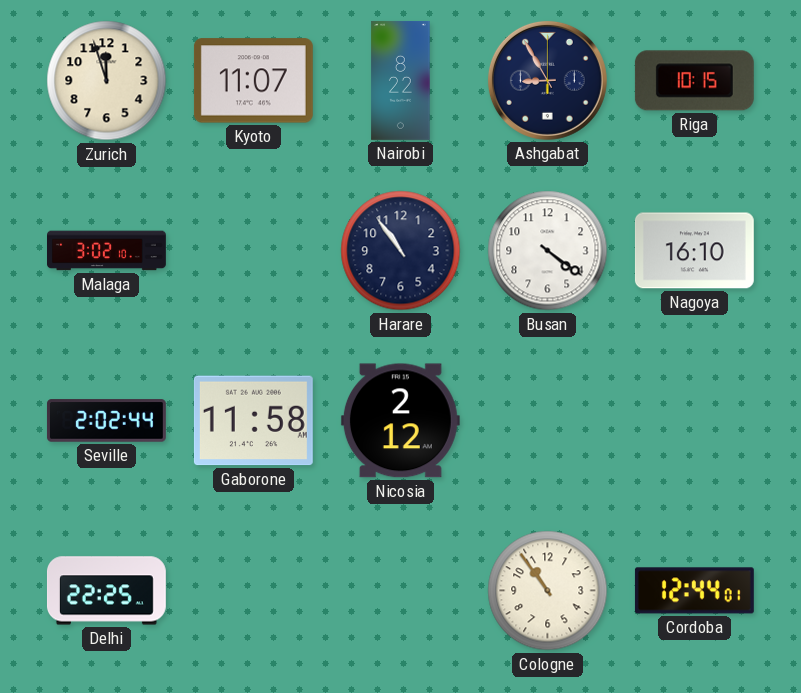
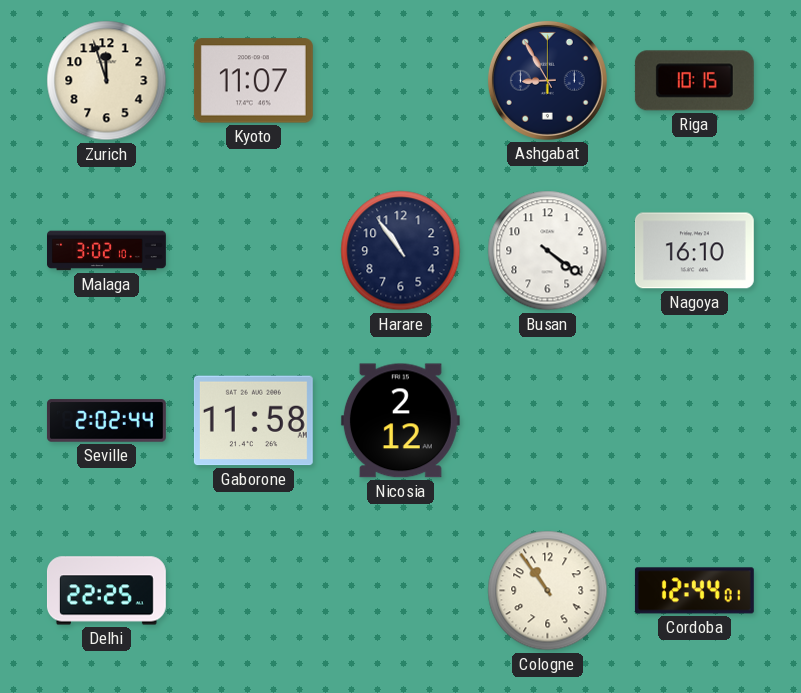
Nairobi: 8:22 -> none (401, 80)
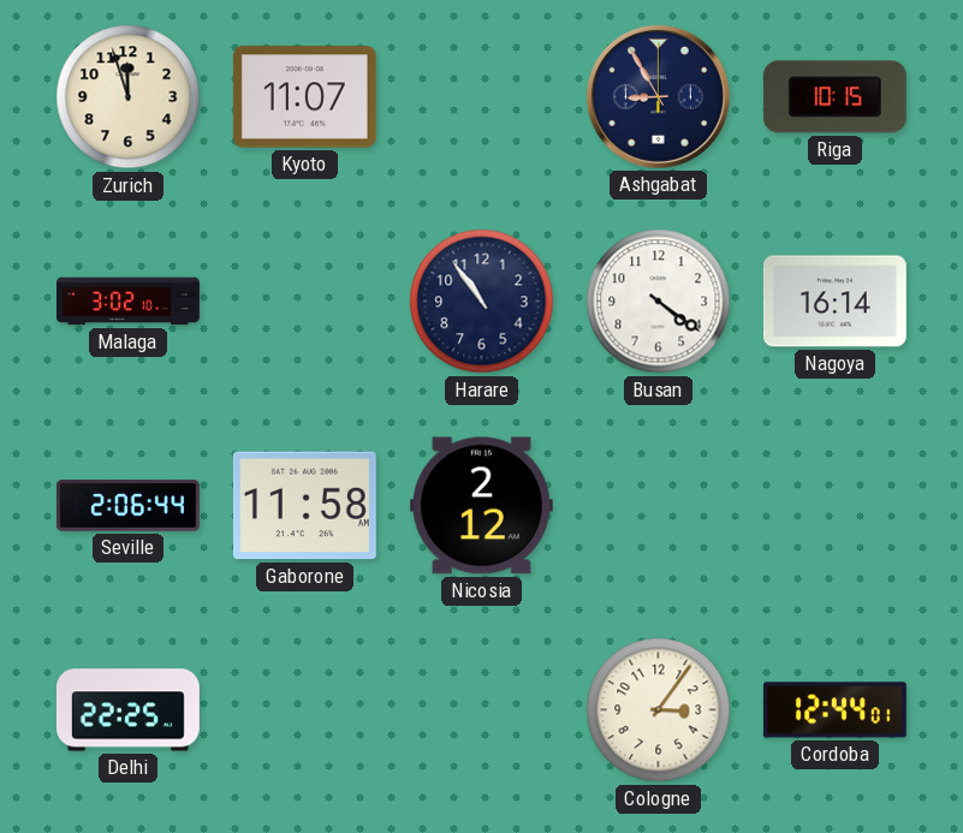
Nagoya: 16:10 -> 16:14 (834, 302)
Seville: 2:02 -> 2:06 (127, 506)
Cologne: 10:54 -> 3:06 (659, 710)
